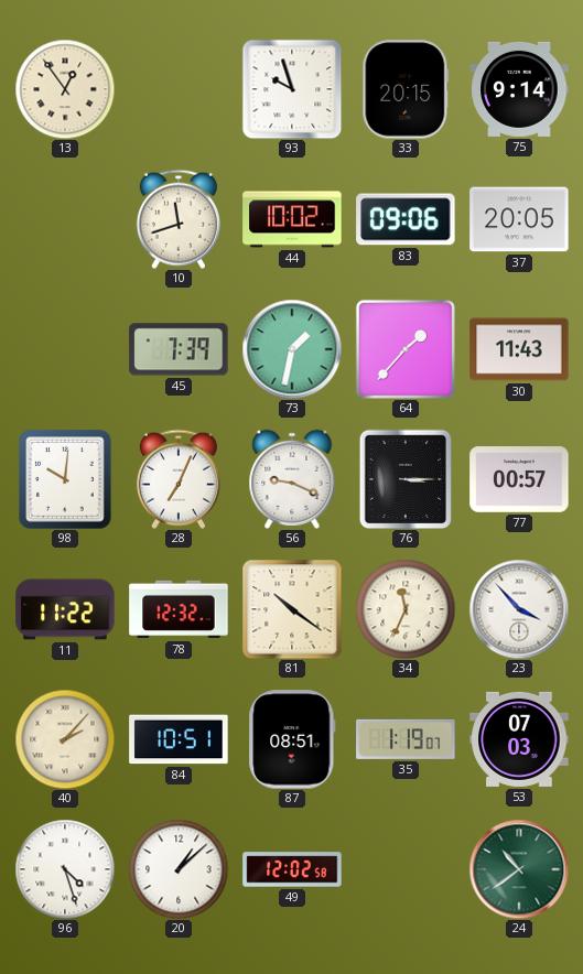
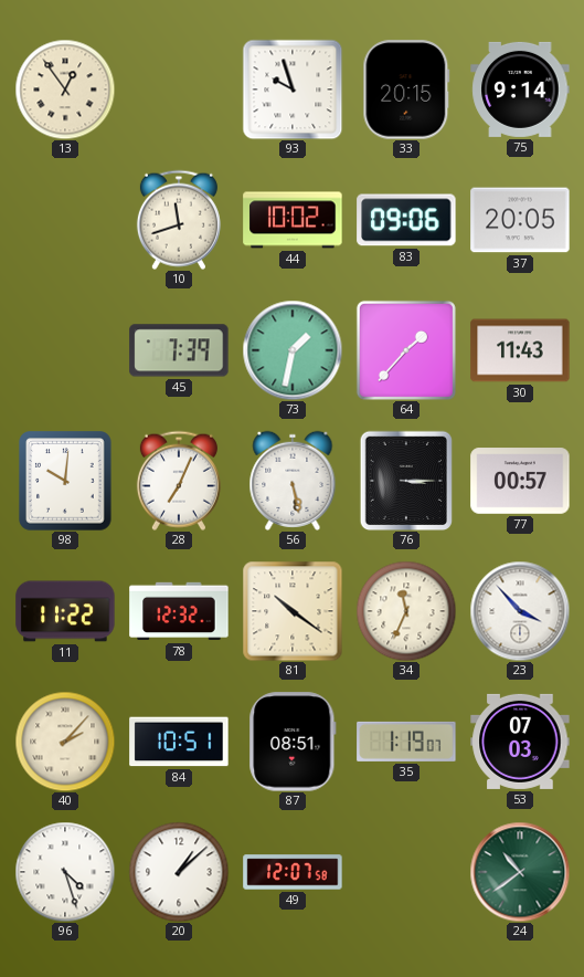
56: 9:19 -> 5:28 (293, 481)
49: 12:02 -> 12:07 (293, 872)
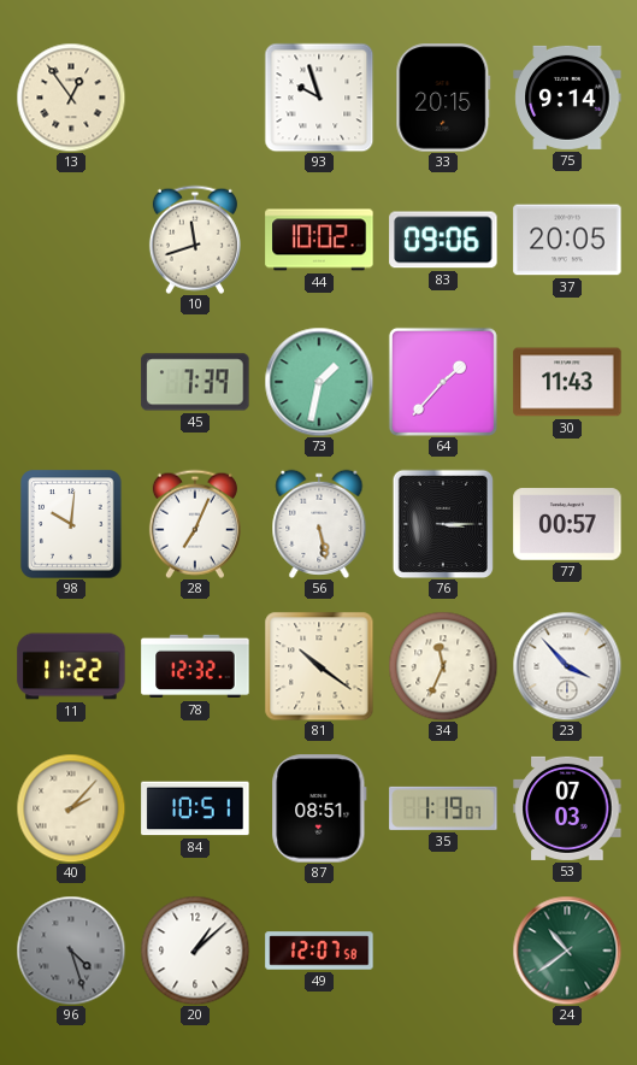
96 dial: white -> grey (71, 951)
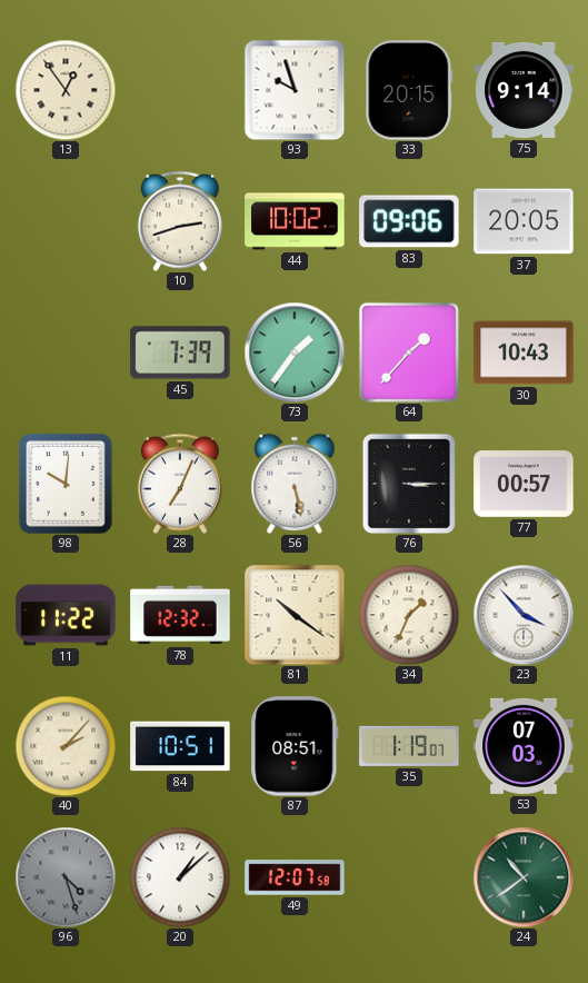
10: 11:42 -> 2:42 (180, 221)
73: 1:32 -> 1:36 (295, 353)
30: 11:43 -> 10:43 (524, 353)
34: 11:34 -> 1:34 (409, 615)
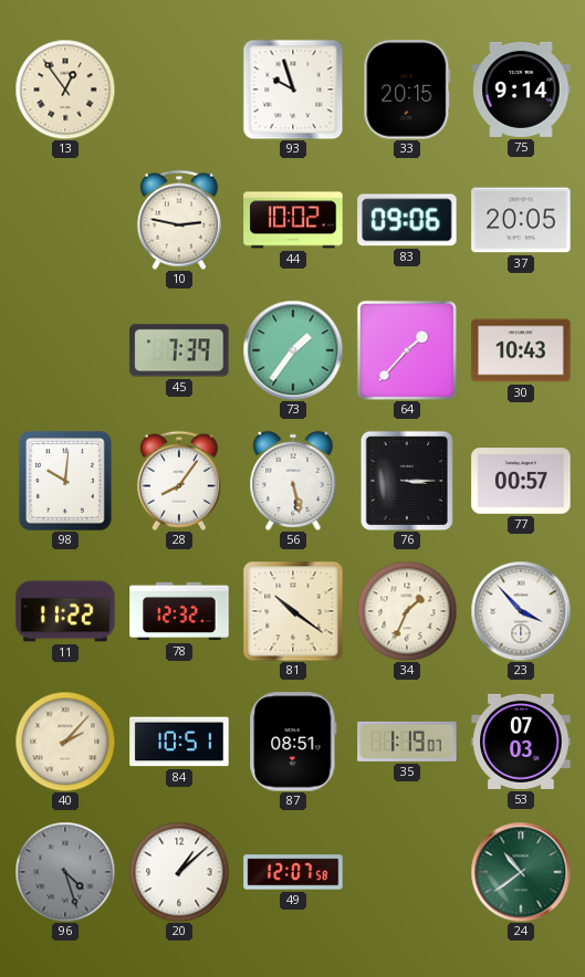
10: 2:42 -> 2:47 (179, 220)
28: 7:04 -> 8:06 (179, 481)
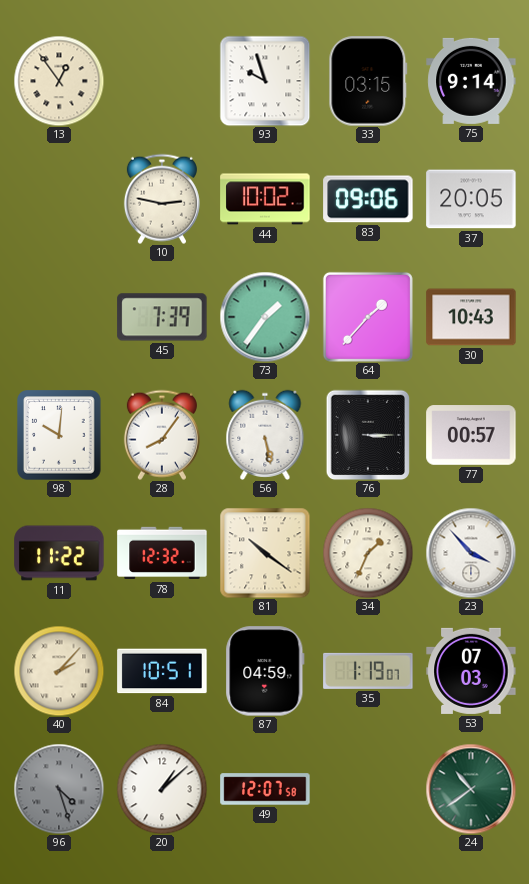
33: 20:15 -> 03:15 (368, 81)
87: 08:51 -> 04:59 (265, 671)
